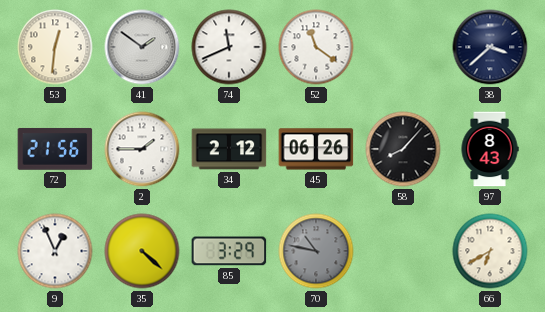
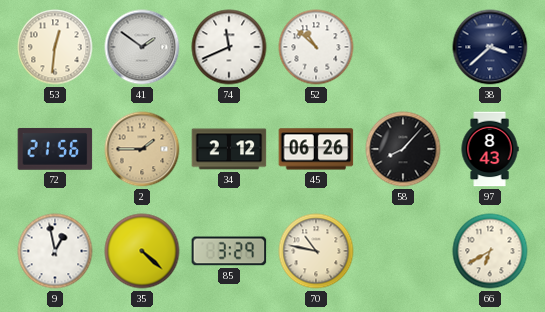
52: 11:21 -> 10:52 (316, 47)
2 dial: white -> champagne (142, 149)
9: 12:56 -> 12:58 (55, 251)
70 dial: grey -> cream (316, 251)
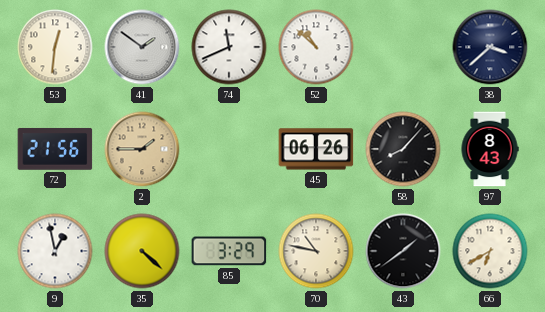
34: 2:12 -> none (229, 149)
43: none -> 1:39 (403, 251)
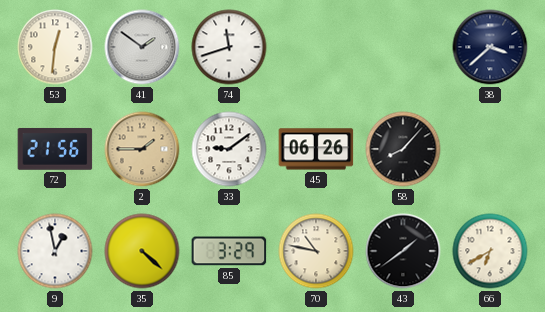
74: 11:41 -> 11:42 (229, 47)
52: 10:52 -> none (316, 47)
33: none -> 9:09 (229, 149)
97: 8:43 -> none (490, 149)
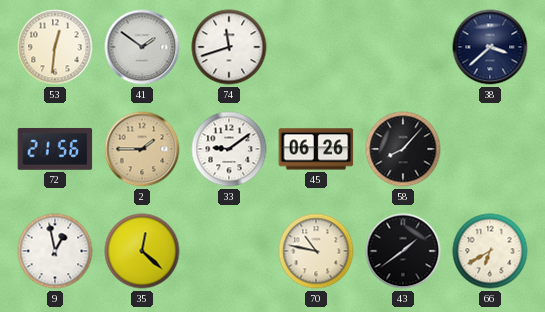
35: 4:22 -> 12:22 (142, 251)
85: 3:29 -> none (229, 251)
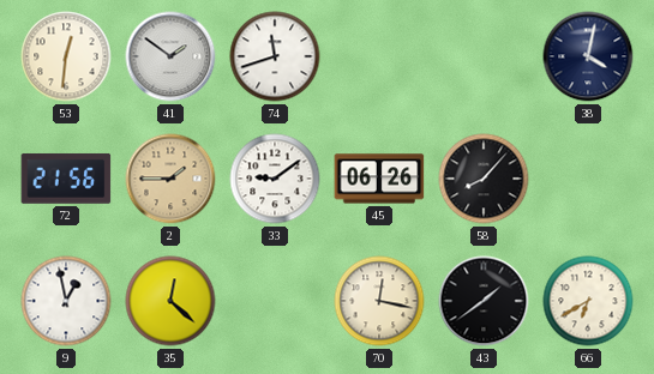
38: 3:38 -> 4:02 (588, 56)
70: 10:47 -> 12:17 (379, 301)
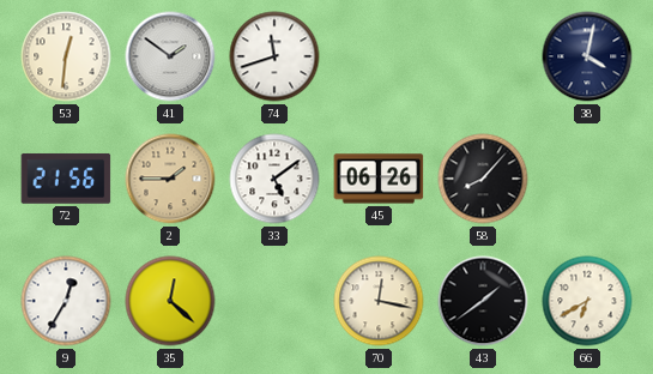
33: 9:09 -> 5:09 (274, 179)
9: 12:58 -> 12:35 (66, 301)
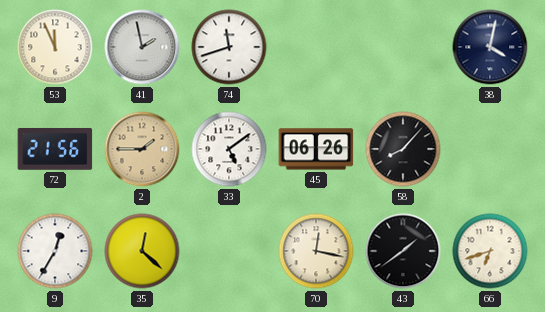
53: 12:31 -> 11:56 (55, 47)
41: 1:51 -> 1:58 (142, 47)
66: 6:40 -> 6:42 (490, 251)
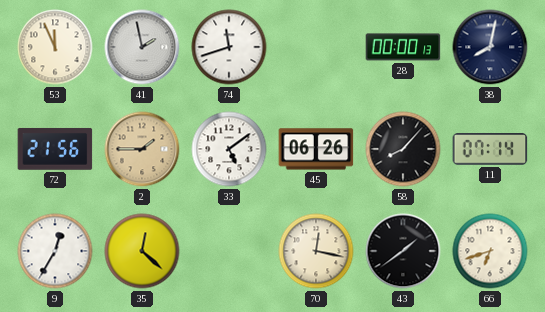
28: none -> 00:00 (403, 47)
38: 4:02 -> 8:02 (490, 47)
11: none -> 07:14 (490, 149)
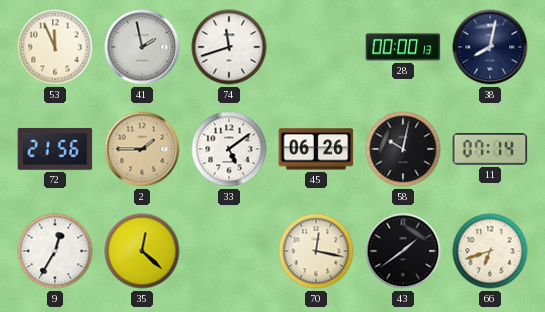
58: 8:07 -> 10:02 (403, 149)
